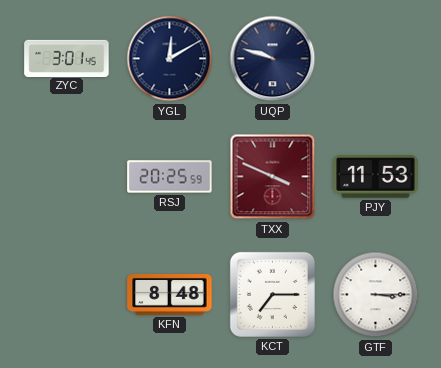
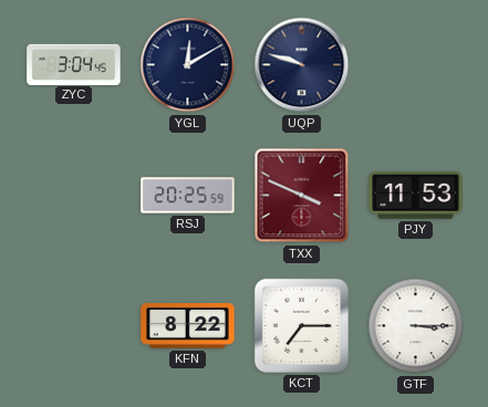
ZYC: 3:01 -> 3:04 (74, 64)
KFN: 8:48 -> 8:22 (188, 326)
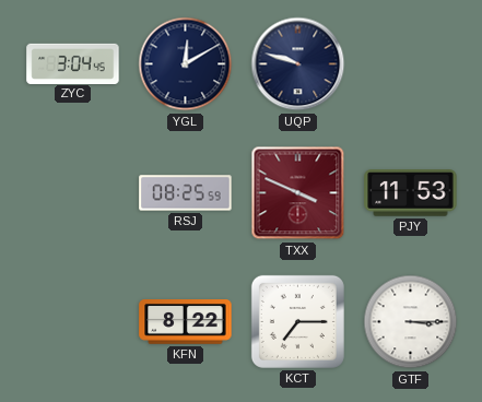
RSJ: 20:25 -> 08:25 (186, 193)
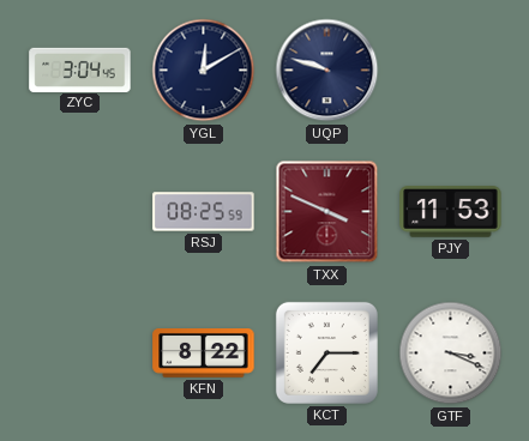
GTF: 3:15 -> 3:19 (451, 354)
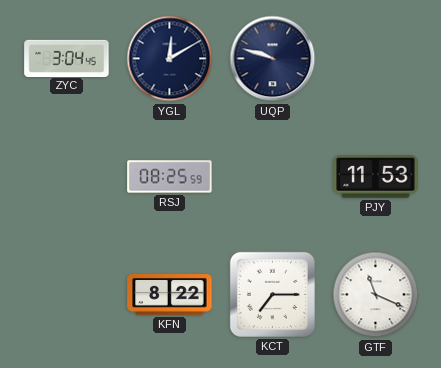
TXX: 3:49 -> none (327, 212)
GTF: 3:19 -> 11:19 (376, 295)
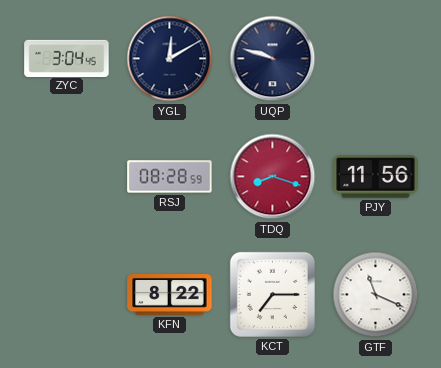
RSJ: 08:25 -> 08:28 (170, 177)
TDQ: none -> 8:18 (273, 177)
PJY: 11:53 -> 11:56 (376, 177)
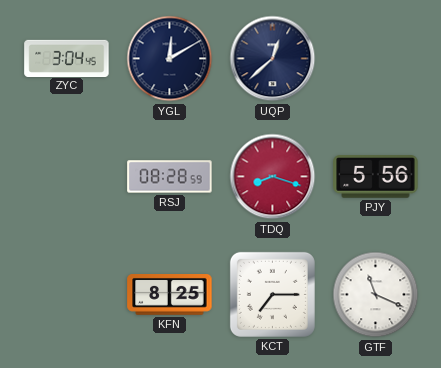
UQP: 9:48 -> 12:38 (273, 59)
PJY: 11:56 -> 5:56 (376, 177)
KFN: 8:22 -> 8:25 (170, 295)
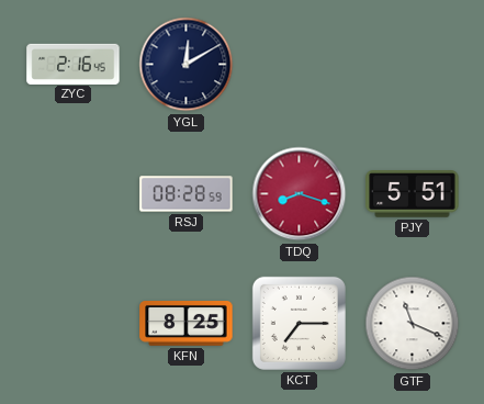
ZYC: 3:04 -> 2:16 (74, 64)
UQP: 12:38 -> none (273, 59)
PJY: 5:56 -> 5:51 (413, 194)
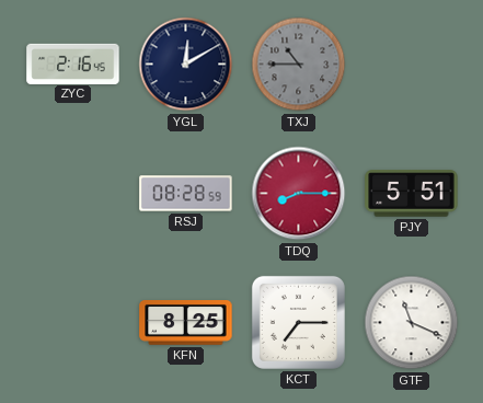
TXJ: none -> 10:45 (299, 65)
TDQ: 8:18 -> 8:15 (299, 194)
